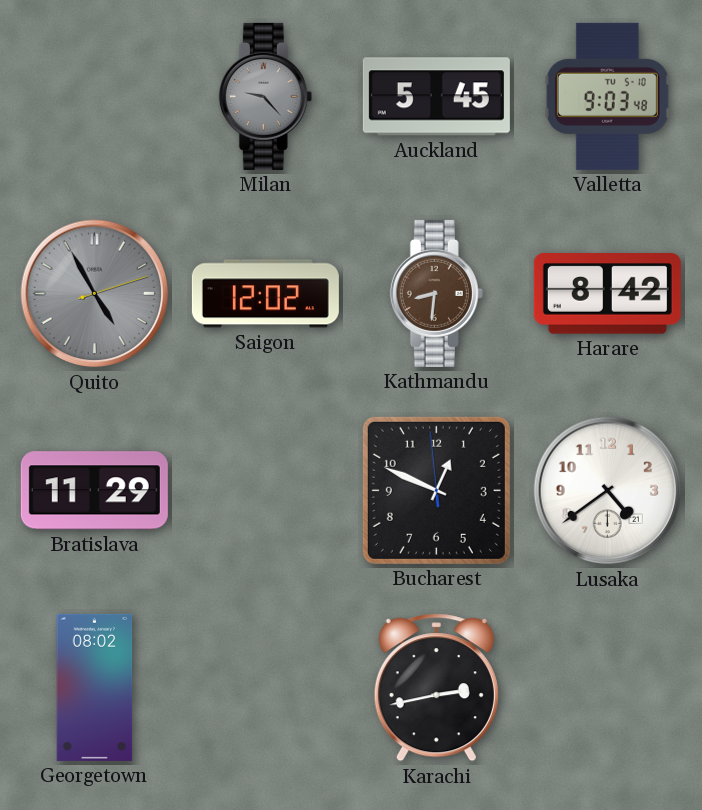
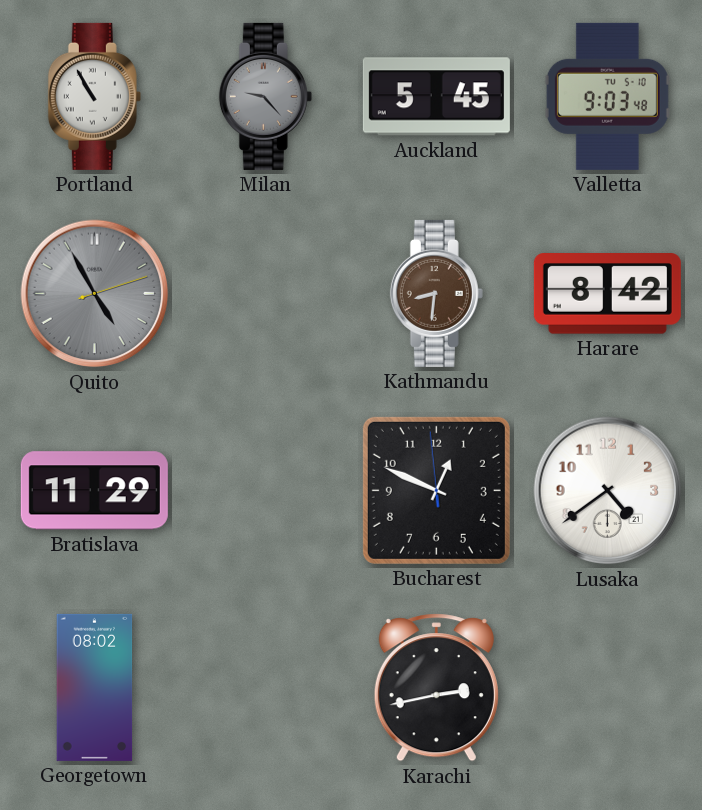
Portland: none -> 10:55 (94, 96)
Saigon: 12:02 -> none (265, 294)
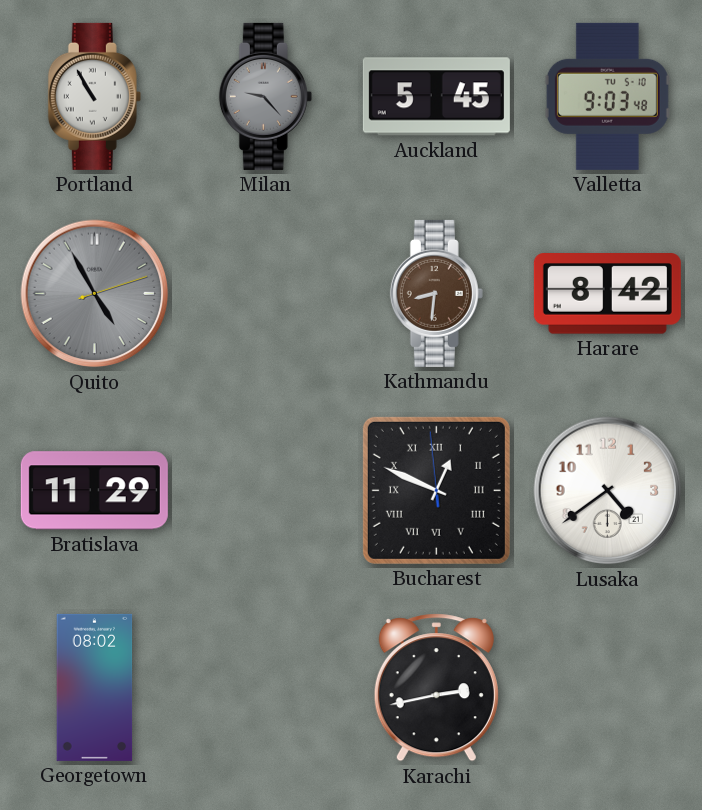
Bucharest numerals: Arabic -> Roman (436, 490)
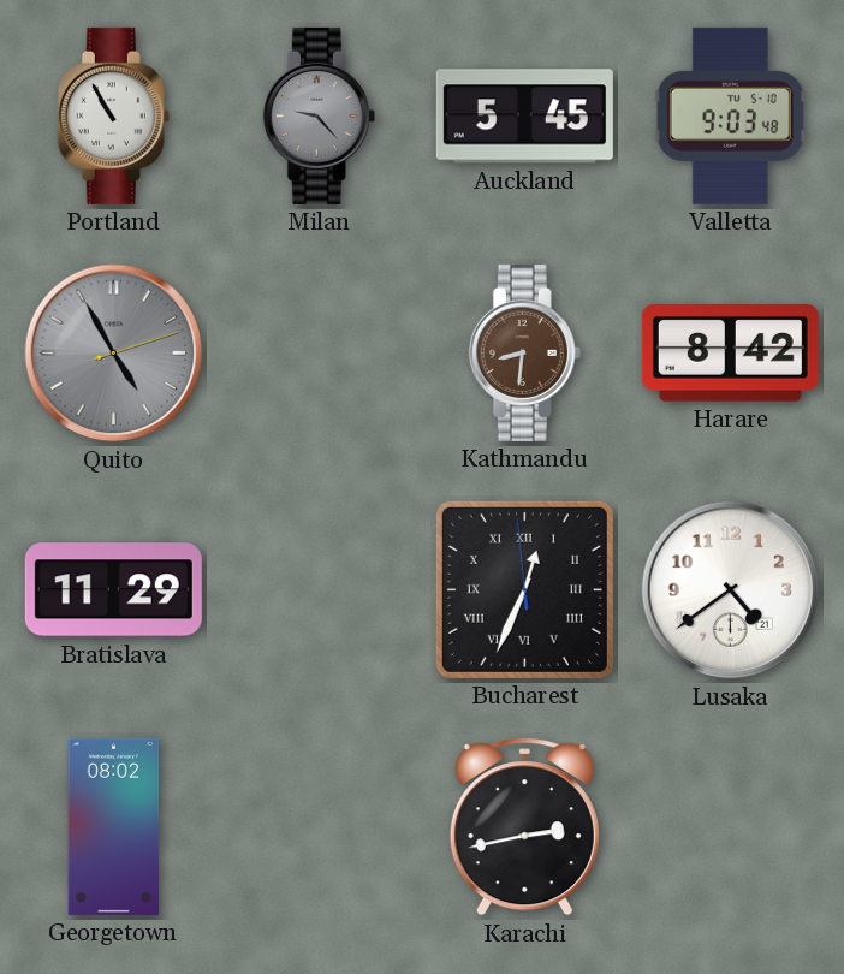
Bucharest: 12:48 -> 12:33 (524, 589)
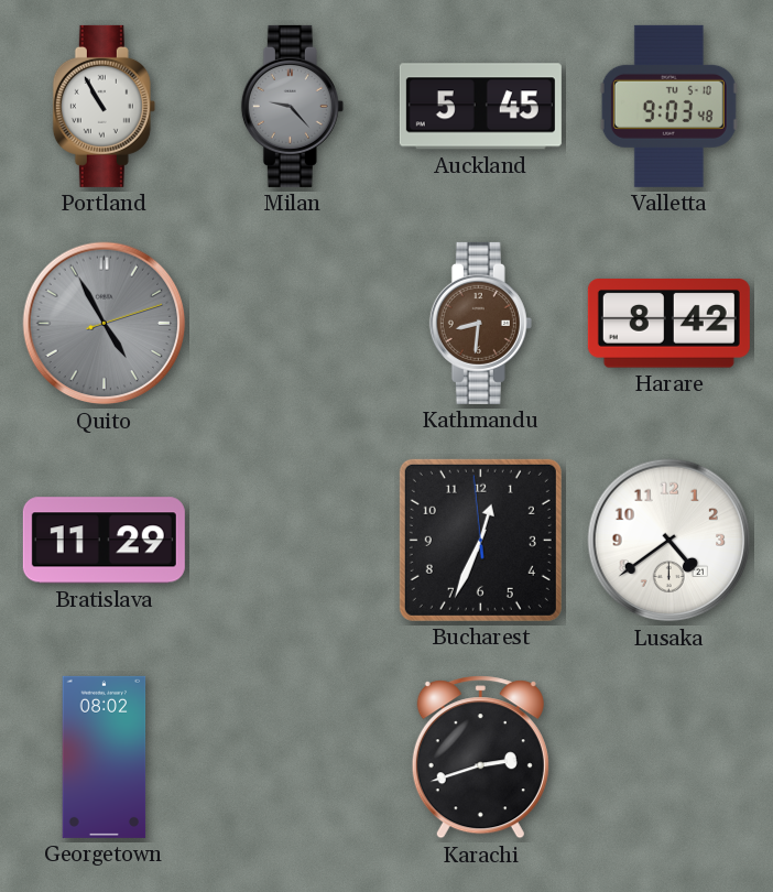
Bucharest numerals: Roman -> Arabic (480, 540)
Karachi: 2:43 -> 2:42 (480, 758)
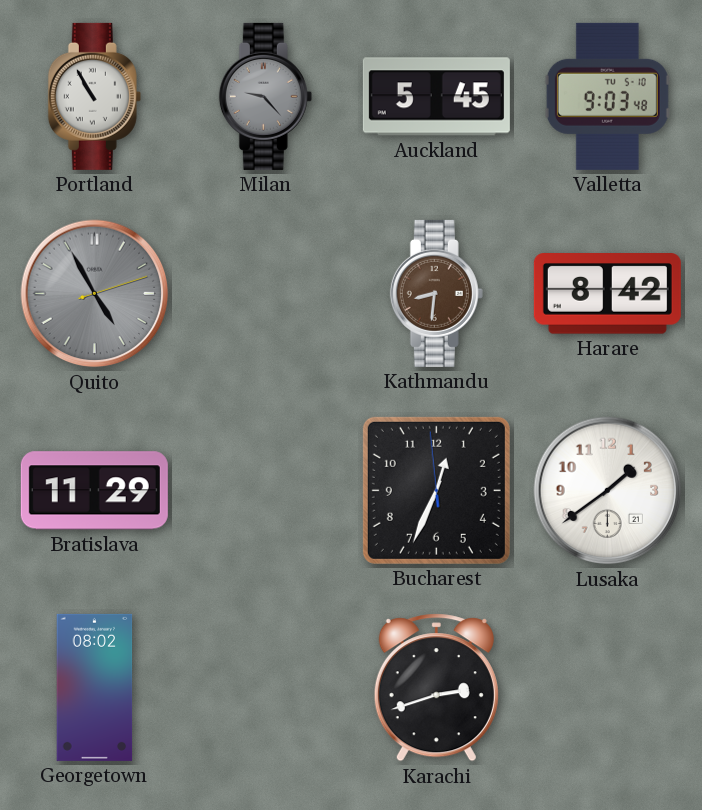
Lusaka: 4:39 -> 1:39 (608, 491)
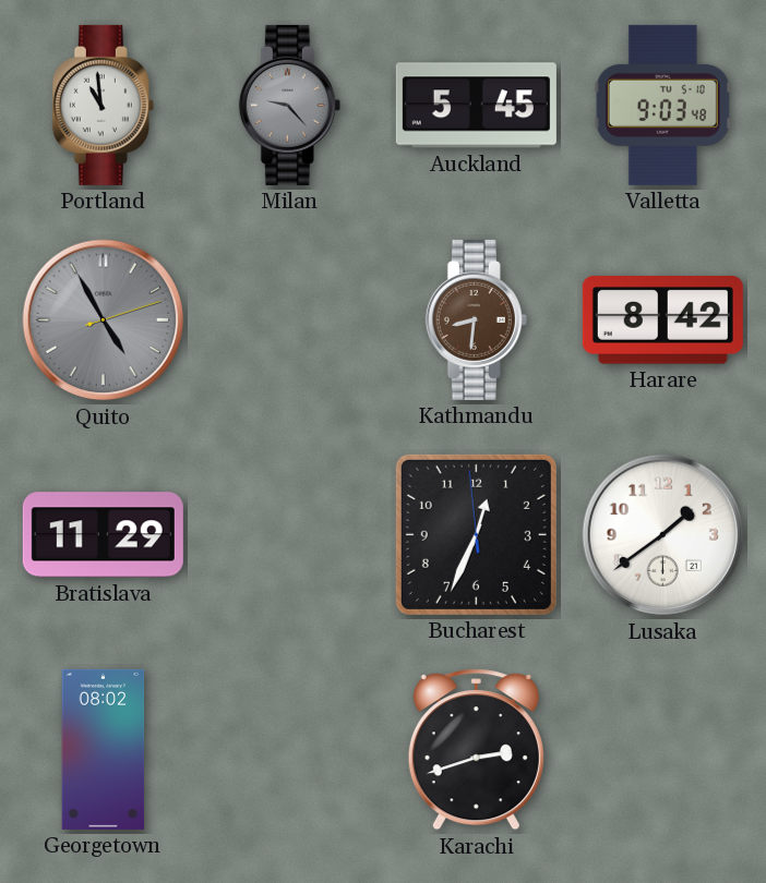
Portland: 10:55 -> 10:59 (103, 105)
